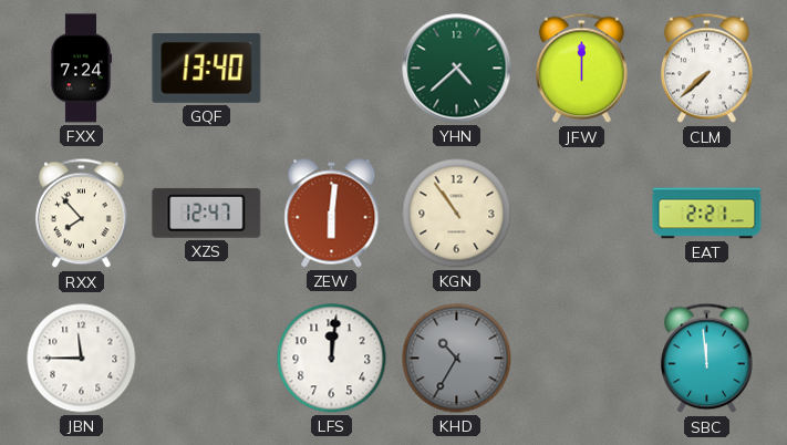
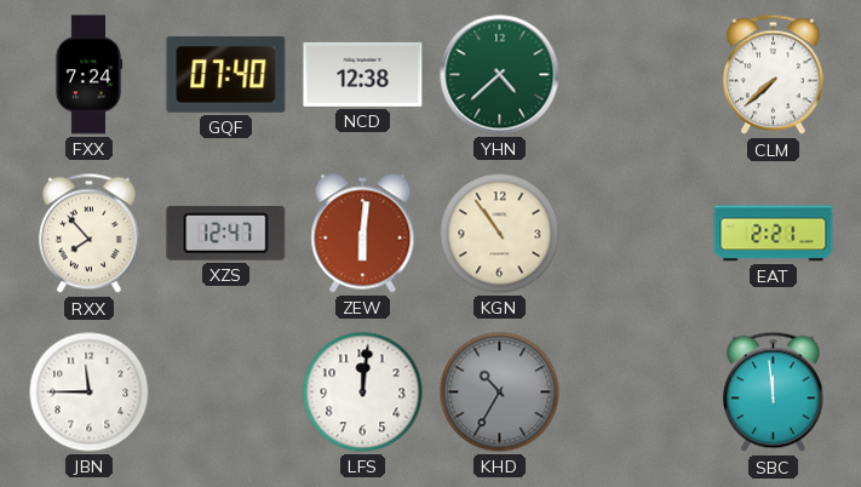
GQF: 13:40 -> 07:40 (226, 75)
NCD: none -> 12:38 (363, 74)
JFW: 12:00 -> none (581, 69)
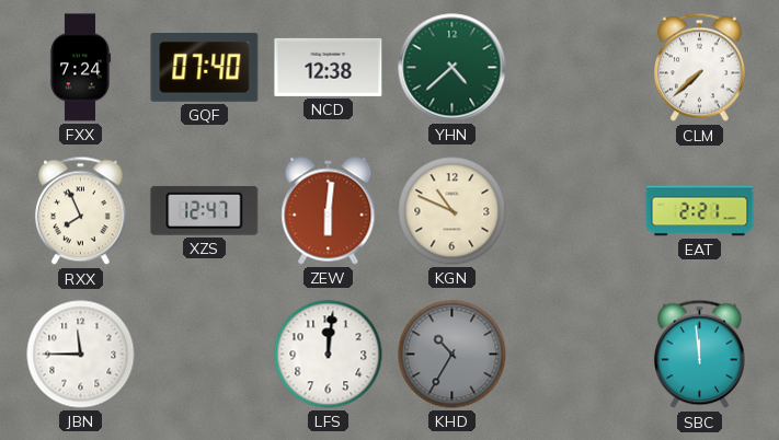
RXX: 7:53 -> 7:56 (80, 211)
KGN: 10:54 -> 10:49 (452, 211)
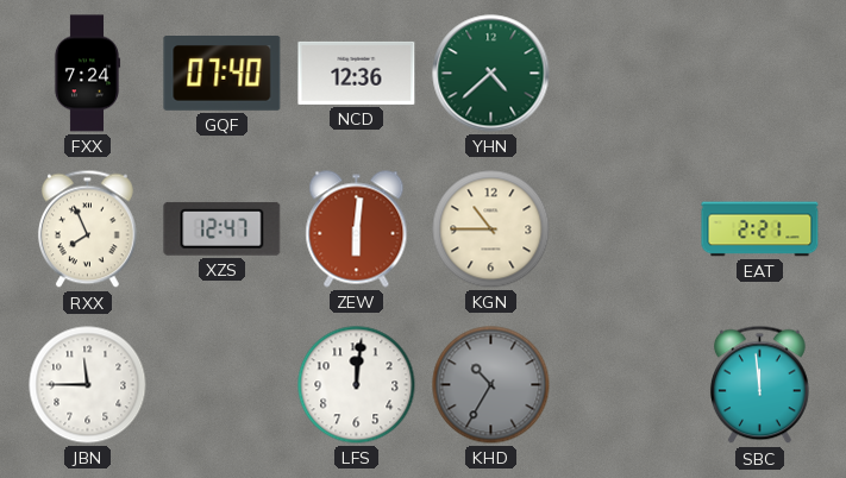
NCD: 12:38 -> 12:36 (357, 73)
CLM: 7:38 -> none (699, 68)
KGN: 10:49 -> 10:45 (491, 229)
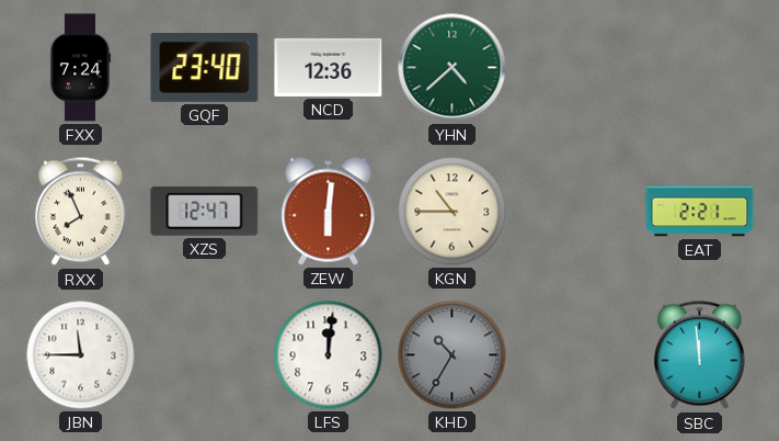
GQF: 07:40 -> 23:40 (205, 68)
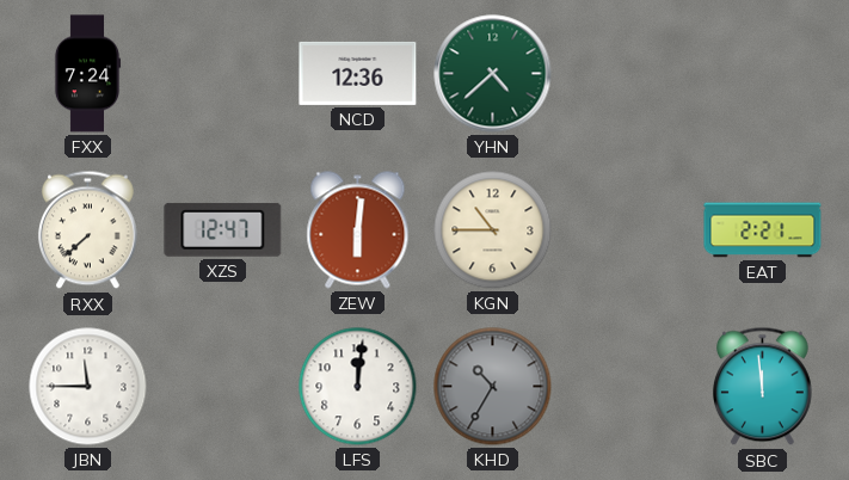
GQF: 23:40 -> none (205, 68)
RXX: 7:56 -> 7:38 (87, 230)
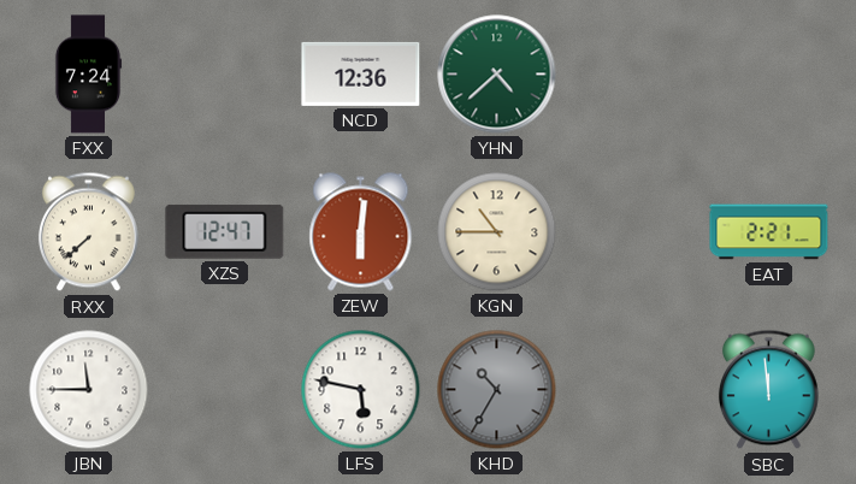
LFS: 12:01 -> 5:47 (361, 390)
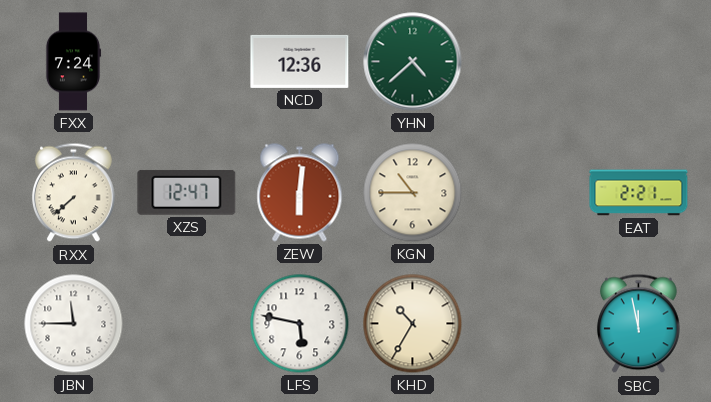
KHD dial: grey -> cream (413, 324)
SBC: 11:59 -> 11:58 (638, 324)
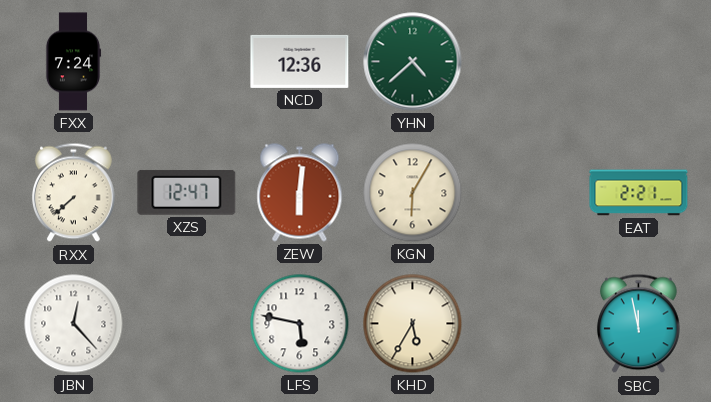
KGN: 10:45 -> 6:05 (413, 193)
JBN: 11:45 -> 12:23 (74, 324)
KHD: 10:35 -> 5:35 (413, 324)
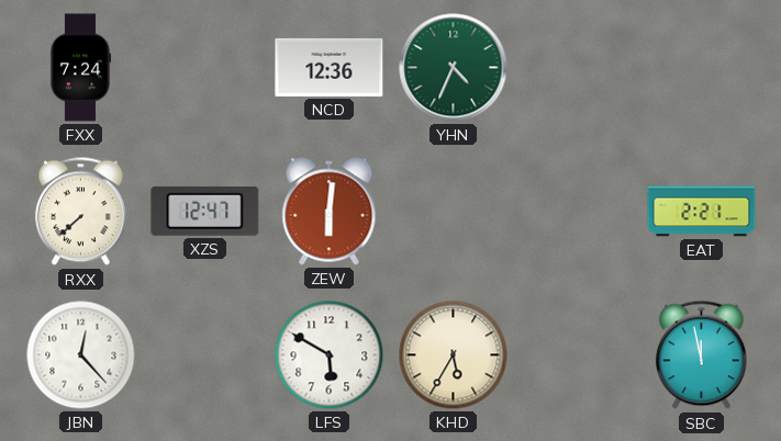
YHN: 4:38 -> 4:34 (454, 68)
KGN: 6:05 -> none (413, 193)
LFS: 5:47 -> 5:50 (330, 355)
